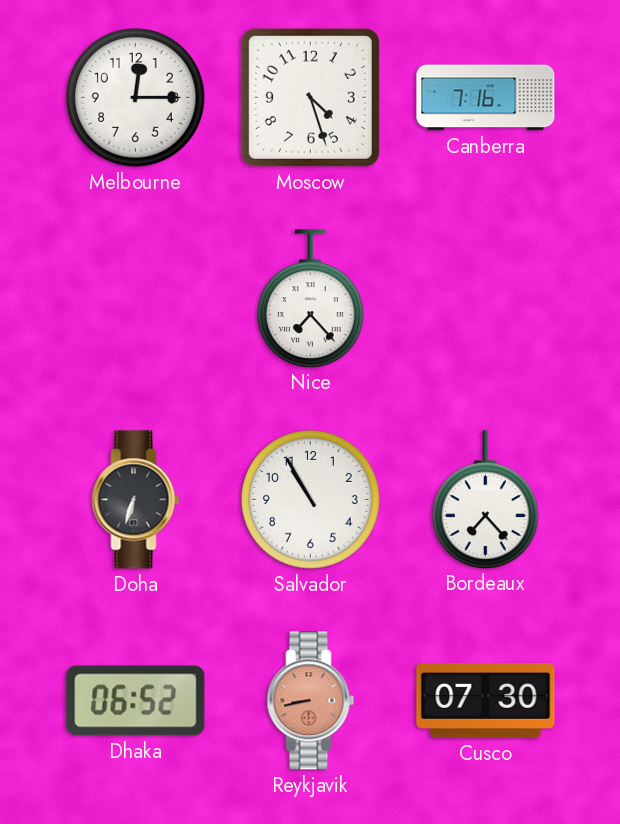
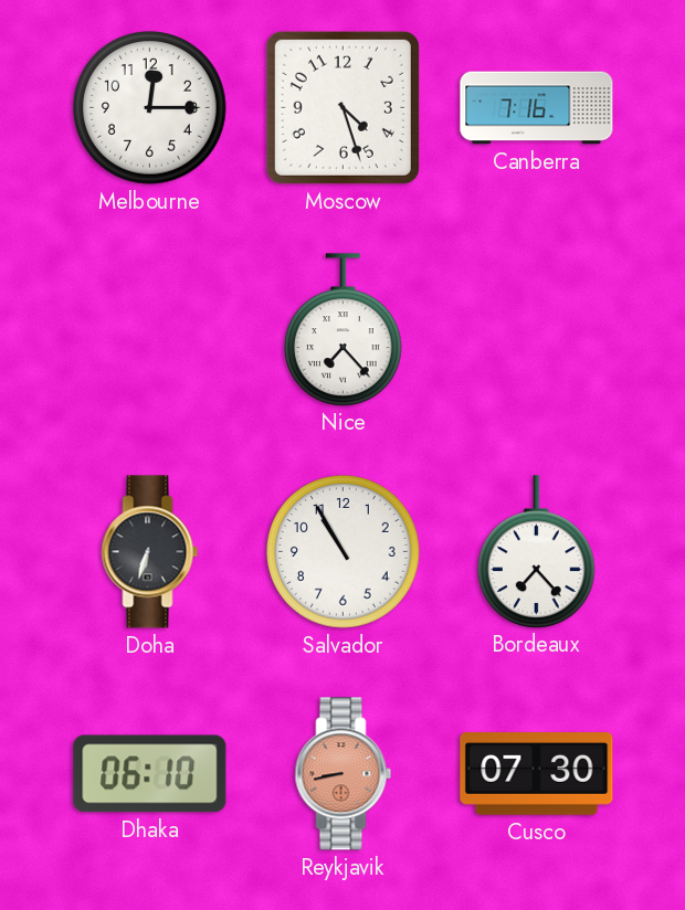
Dhaka: 06:52 -> 06:10 (150, 774)
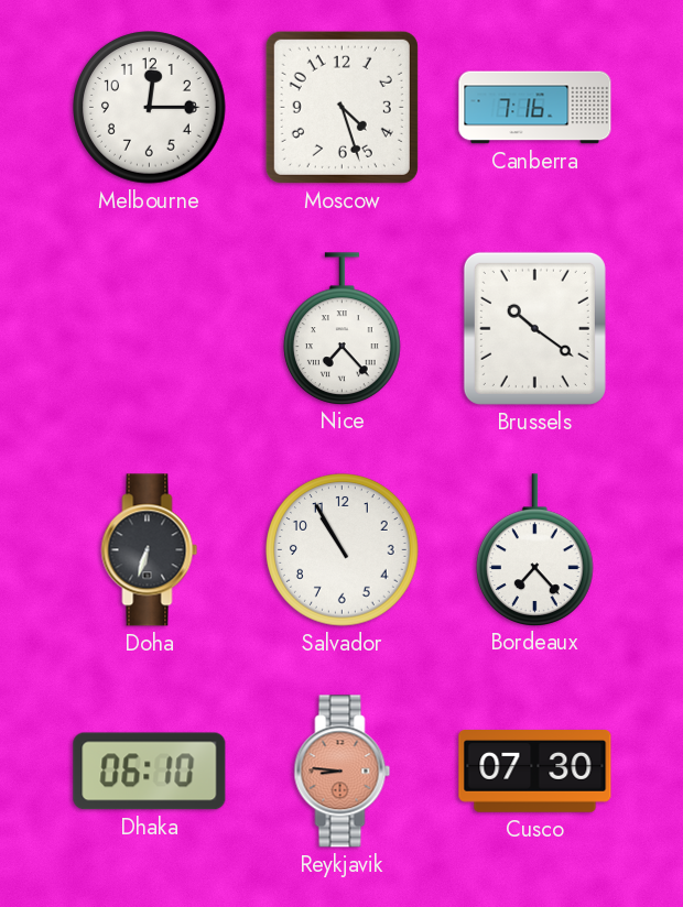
Brussels: none -> 10:21 (534, 328)
Reykjavik: 8:43 -> 8:46 (343, 772)
